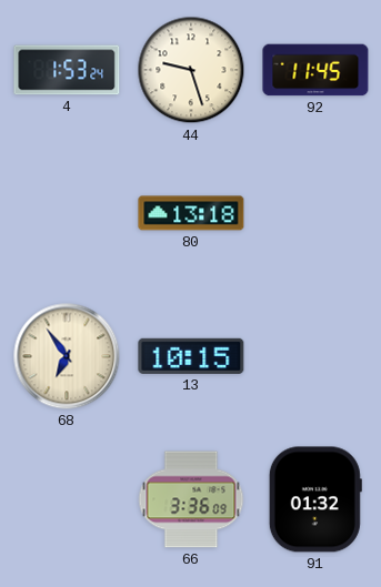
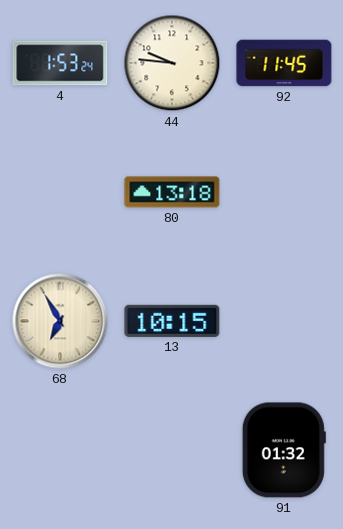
44: 9:27 -> 9:46 (172, 63)
68: 6:54 -> 6:55 (60, 321)
66: 3:36 -> none (191, 499)
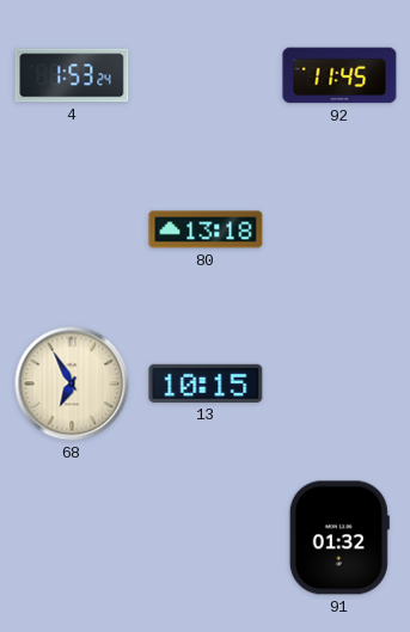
44: 9:46 -> none (172, 63)
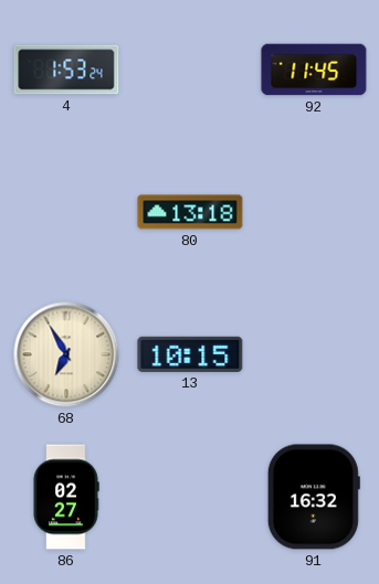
86: none -> 02:27 (66, 497)
91: 01:32 -> 16:32 (314, 497)
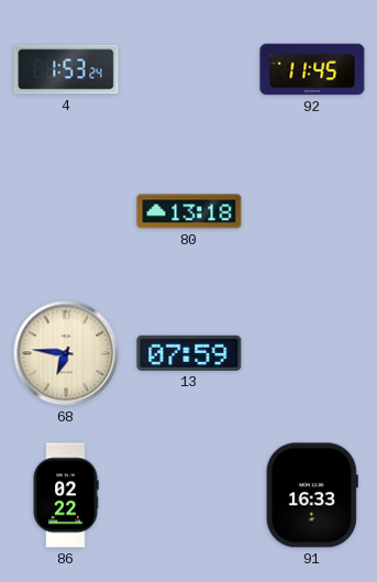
68: 6:55 -> 6:46 (66, 353)
13: 10:15 -> 07:59 (189, 353)
86: 02:27 -> 02:22 (66, 495)
91: 16:32 -> 16:33 (312, 495)
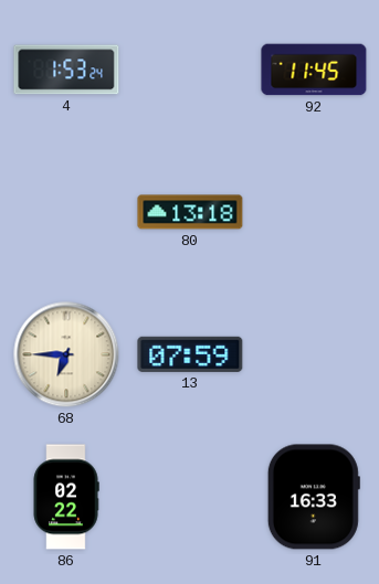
68: 6:46 -> 6:45 (66, 354)
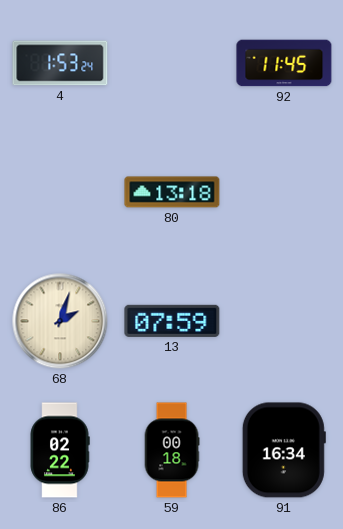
68: 6:45 -> 2:03 (60, 321)
59: none -> 00:18 (172, 450)
91: 16:33 -> 16:34 (284, 450)
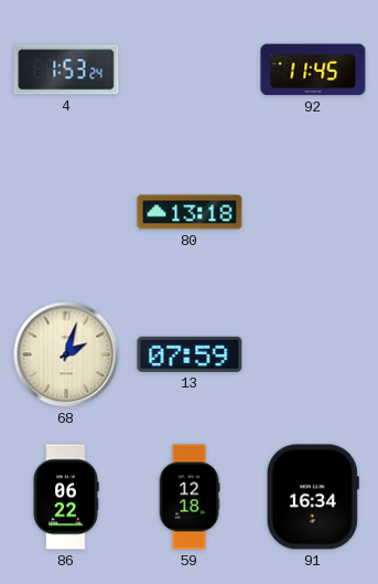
86: 02:22 -> 06:22 (66, 497)
59: 00:18 -> 12:18 (190, 497)
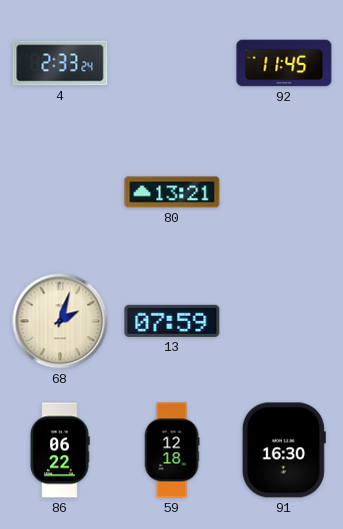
4: 1:53 -> 2:33 (60, 63)
80: 13:18 -> 13:21 (172, 192)
91: 16:34 -> 16:30 (284, 450)
